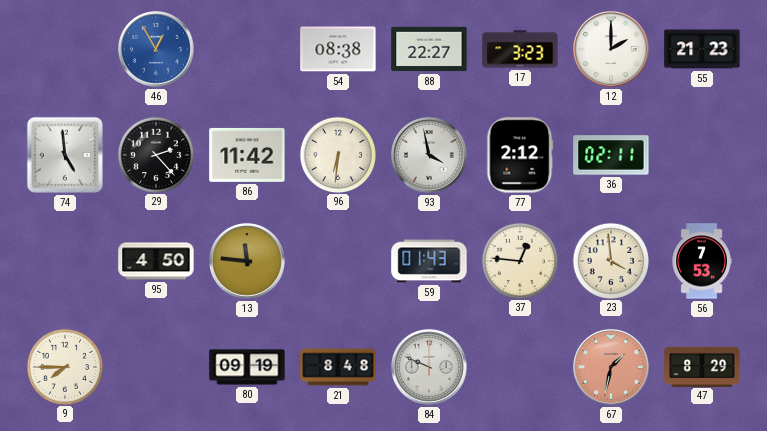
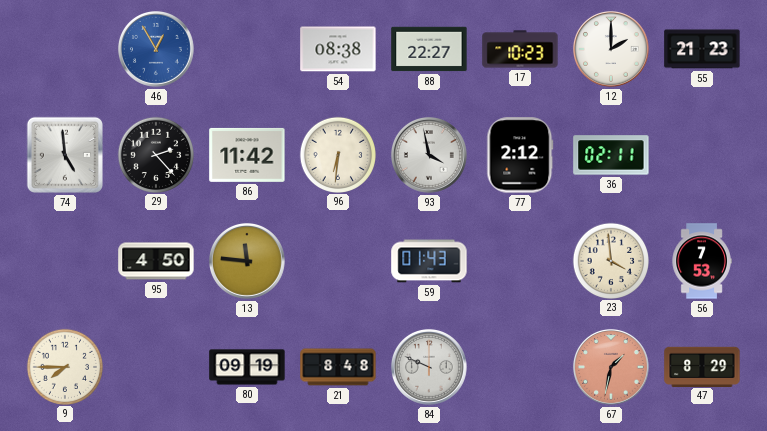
17: 3:23 -> 10:23 (520, 49)
37: 12:46 -> none (519, 260)
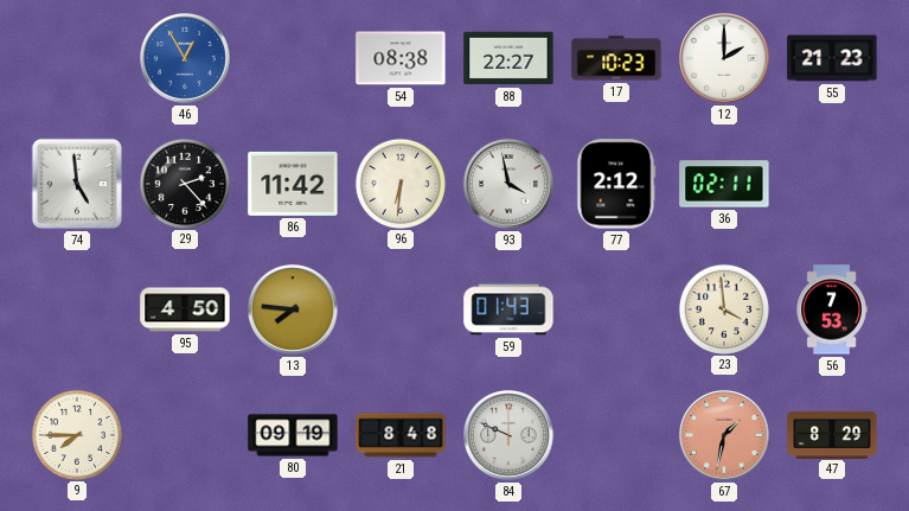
13: 11:46 -> 7:46 (293, 309)
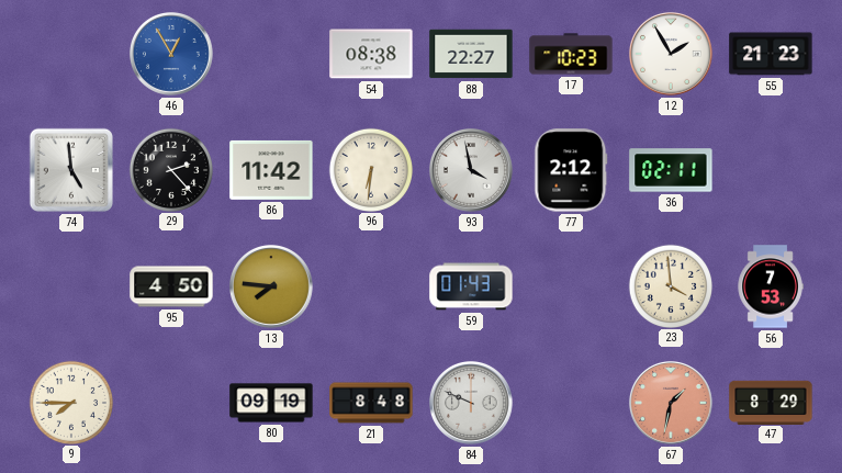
12: 2:00 -> 1:55 (671, 54)
